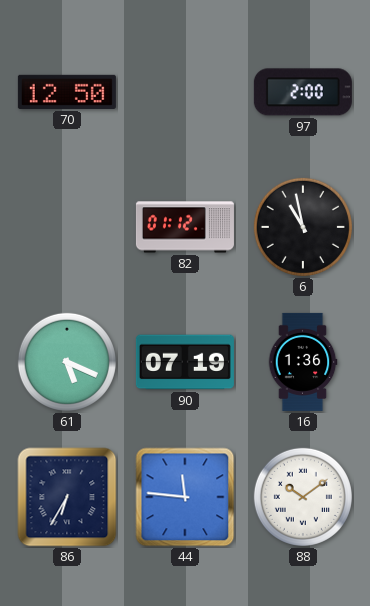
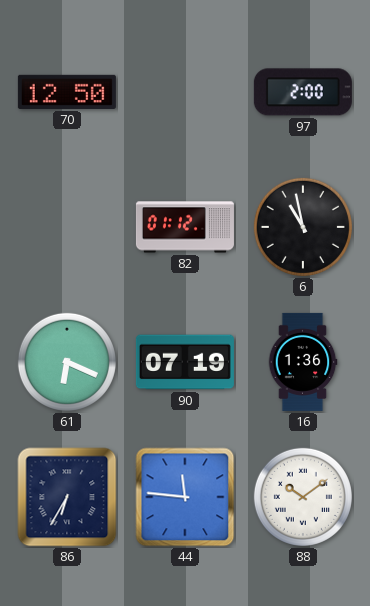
61: 5:19 -> 6:19 (67, 362)
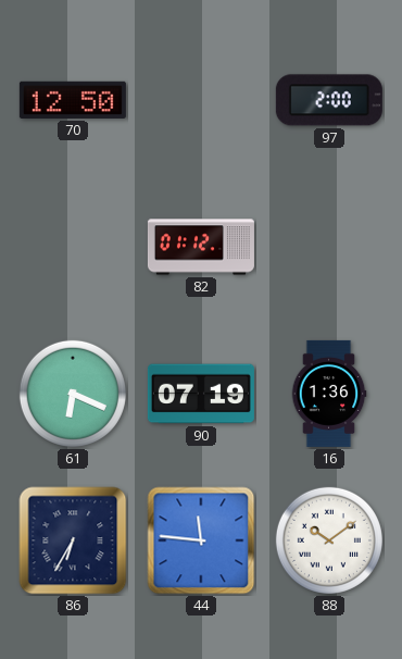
6: 10:58 -> none (303, 227)
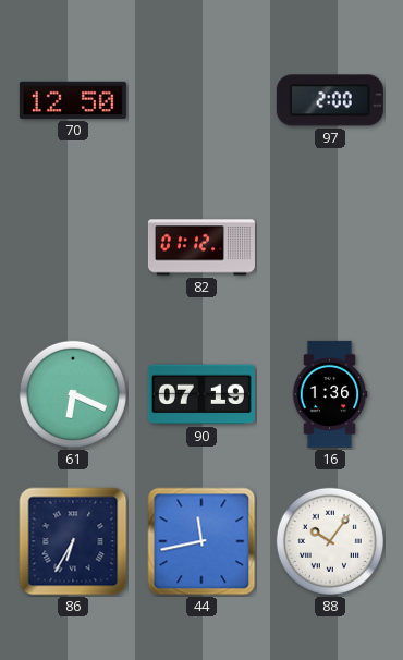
44: 11:46 -> 11:43 (201, 541)
88: 10:09 -> 10:06 (330, 541)
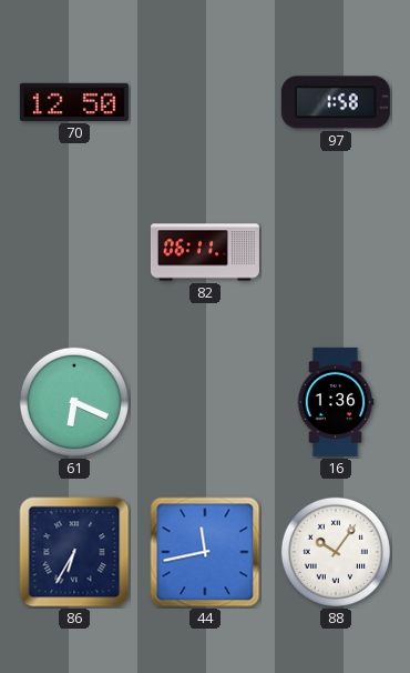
97: 2:00 -> 1:58 (336, 102)
82: 01:12 -> 06:11 (205, 252)
90: 07:19 -> none (201, 394)
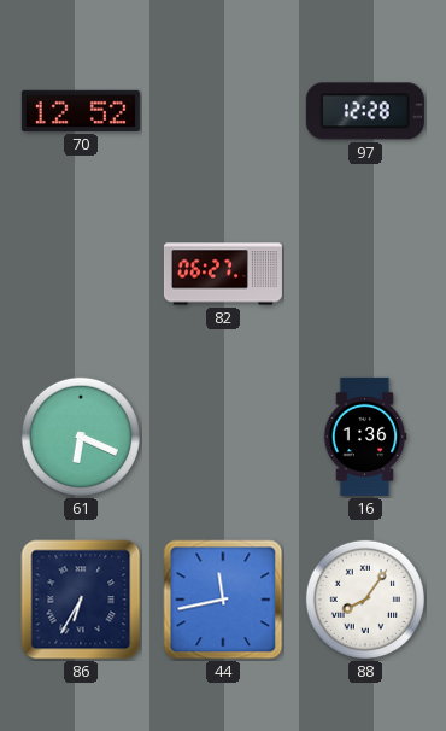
70: 12:50 -> 12:52 (81, 111)
97: 1:58 -> 12:28 (365, 111)
82: 06:11 -> 06:27 (223, 274)
88: 10:06 -> 8:06 (365, 600)
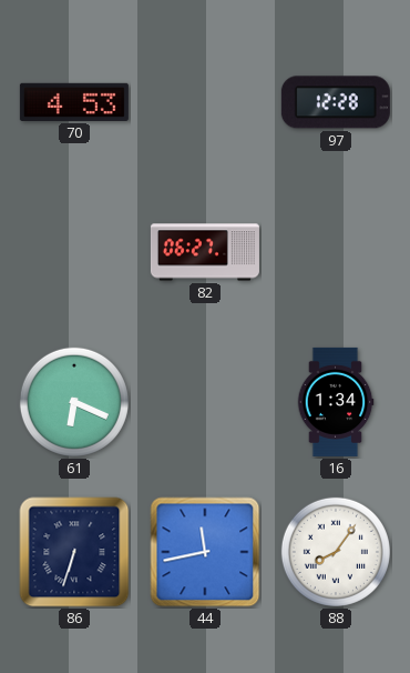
70: 12:52 -> 4:53 (74, 102)
16: 1:36 -> 1:34 (336, 402)
86: 6:35 -> 6:33 (74, 552)
